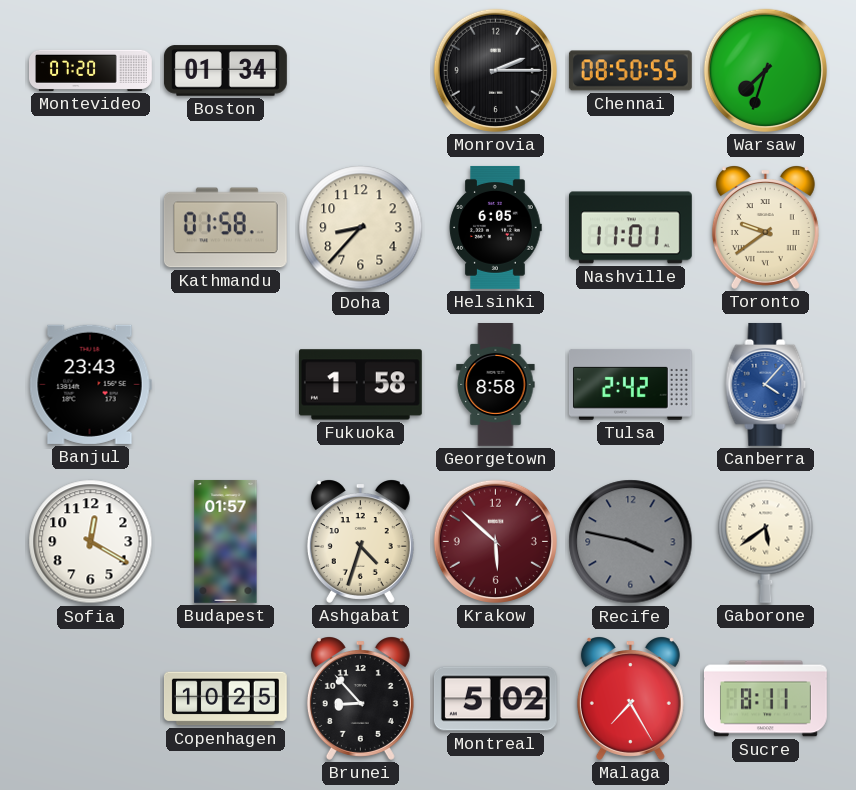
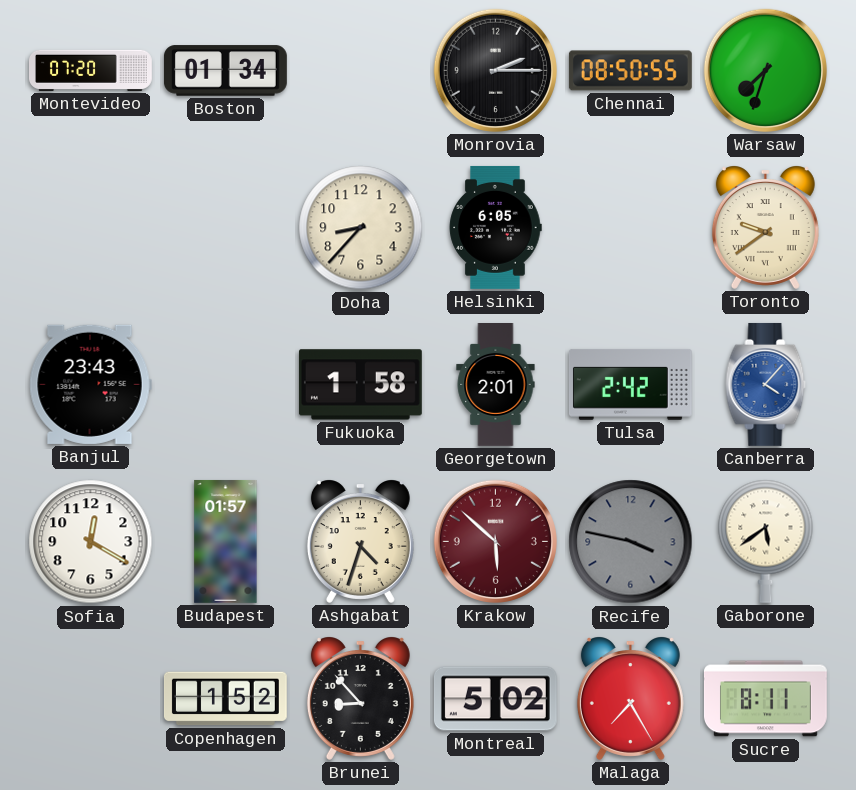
Kathmandu: 01:58 -> none (225, 228)
Nashville: 11:01 -> none (630, 228)
Georgetown: 8:58 -> 2:01 (496, 385)
Copenhagen: 10:25 -> 1:52 (225, 699)
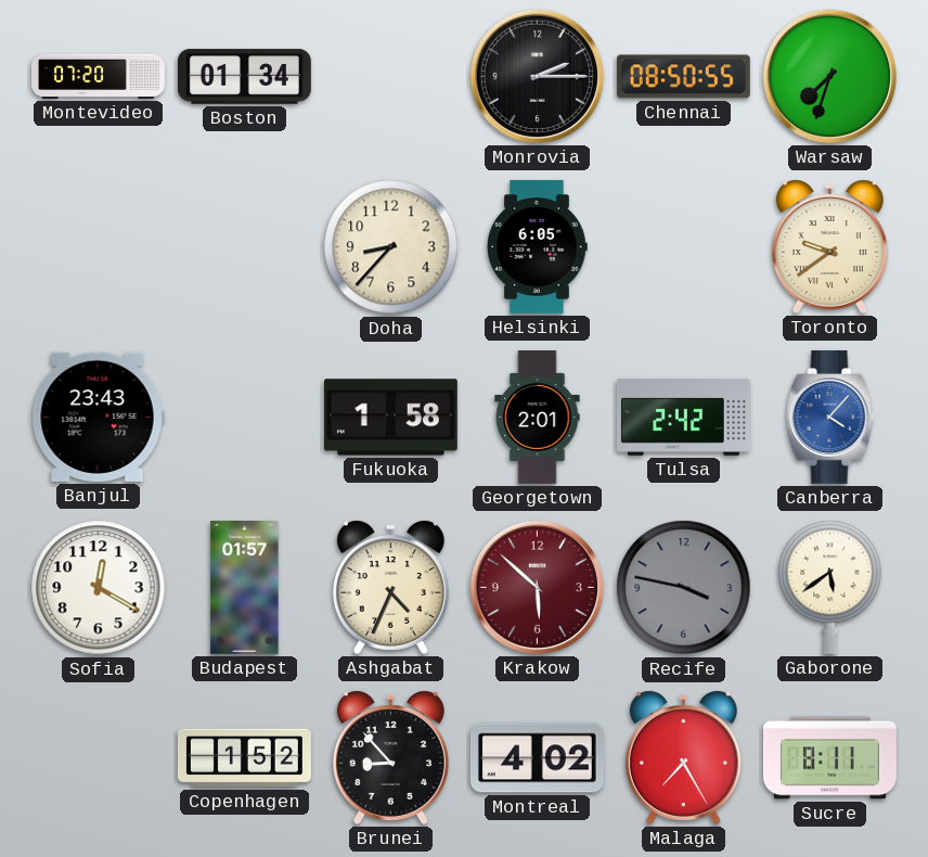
Ashgabat: 4:33 -> 4:34 (390, 587)
Montreal: 5:02 -> 4:02 (537, 758)
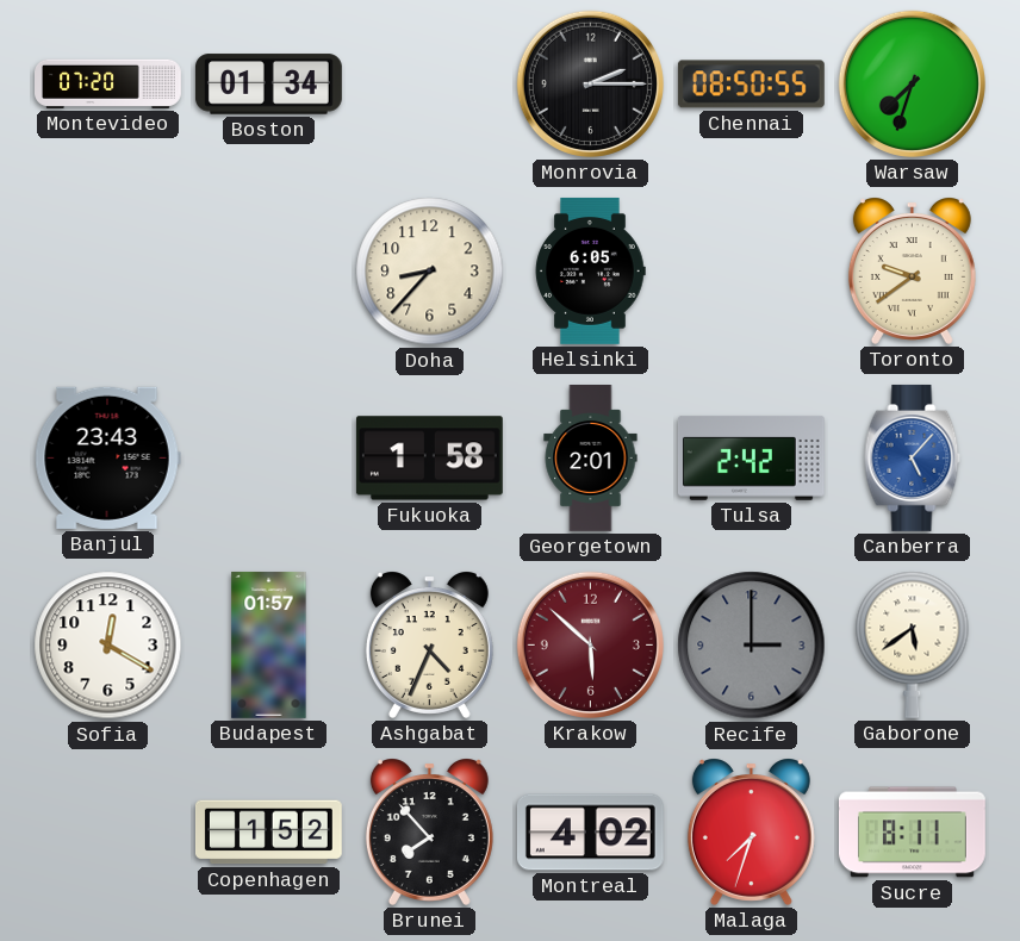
Canberra: 4:07 -> 5:07 (913, 457)
Recife: 3:47 -> 3:00 (752, 646)
Brunei: 8:53 -> 7:53 (429, 831)
Malaga: 7:25 -> 7:33 (751, 831)
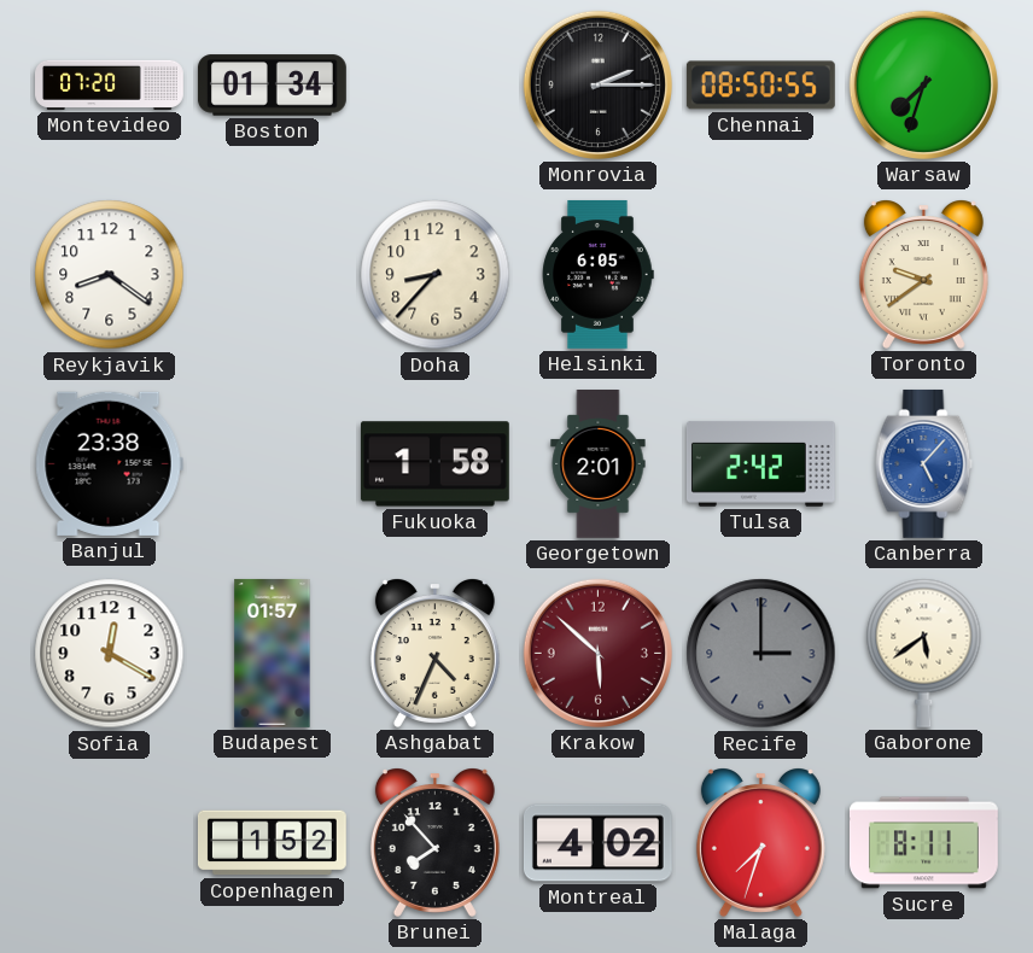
Reykjavik: none -> 8:21 (110, 275)
Banjul: 23:43 -> 23:38 (109, 463)
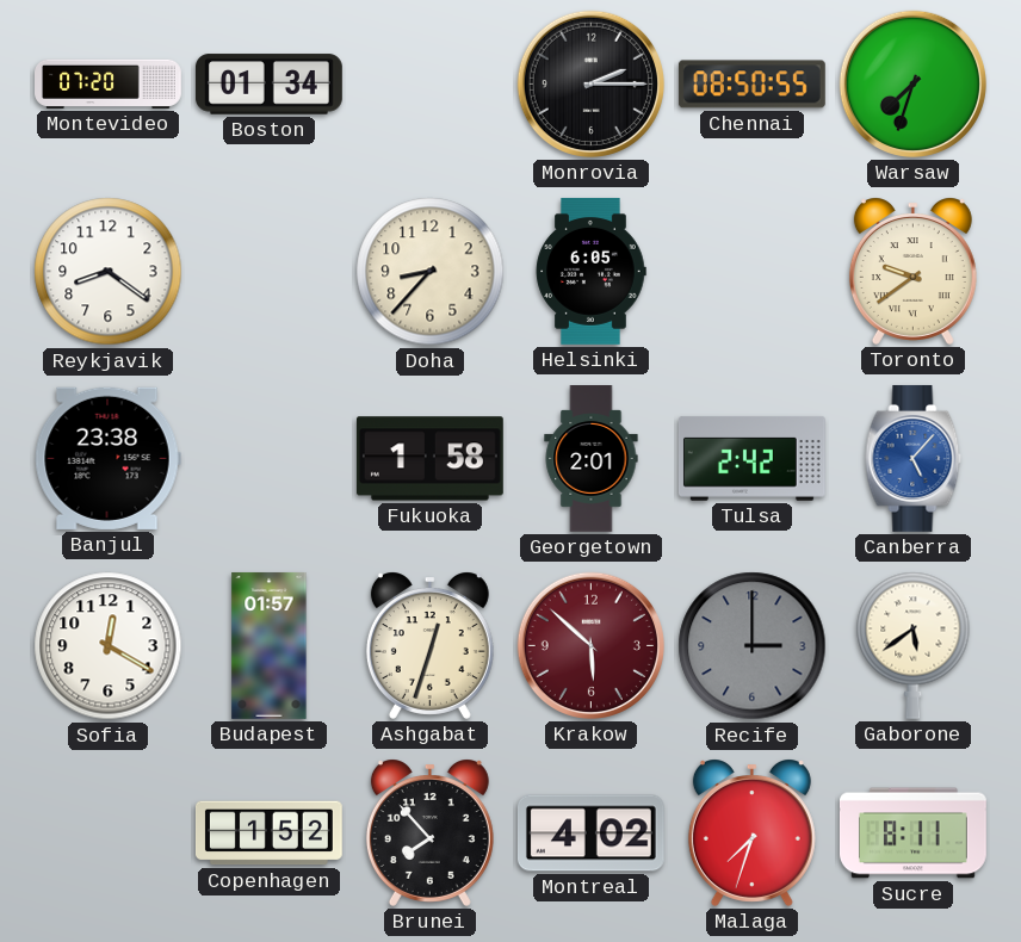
Ashgabat: 4:34 -> 12:33 (429, 645)
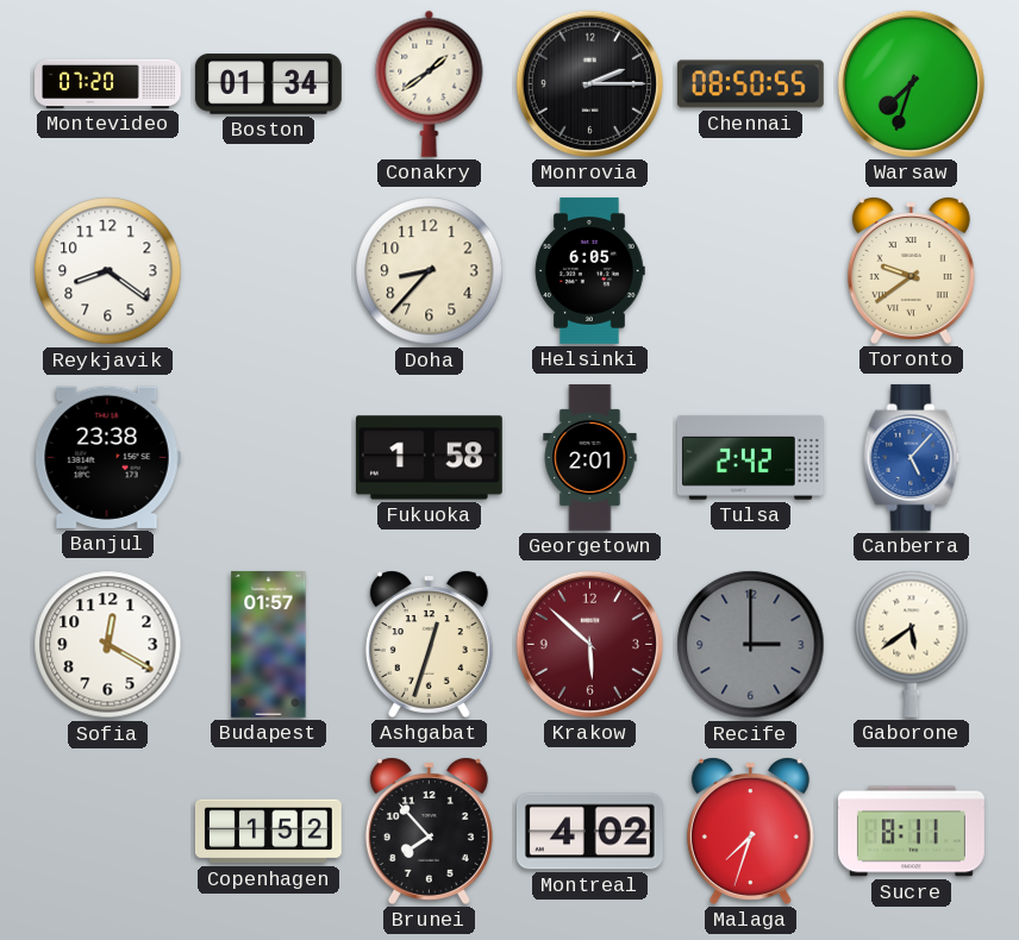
Conakry: none -> 1:39 (430, 83)
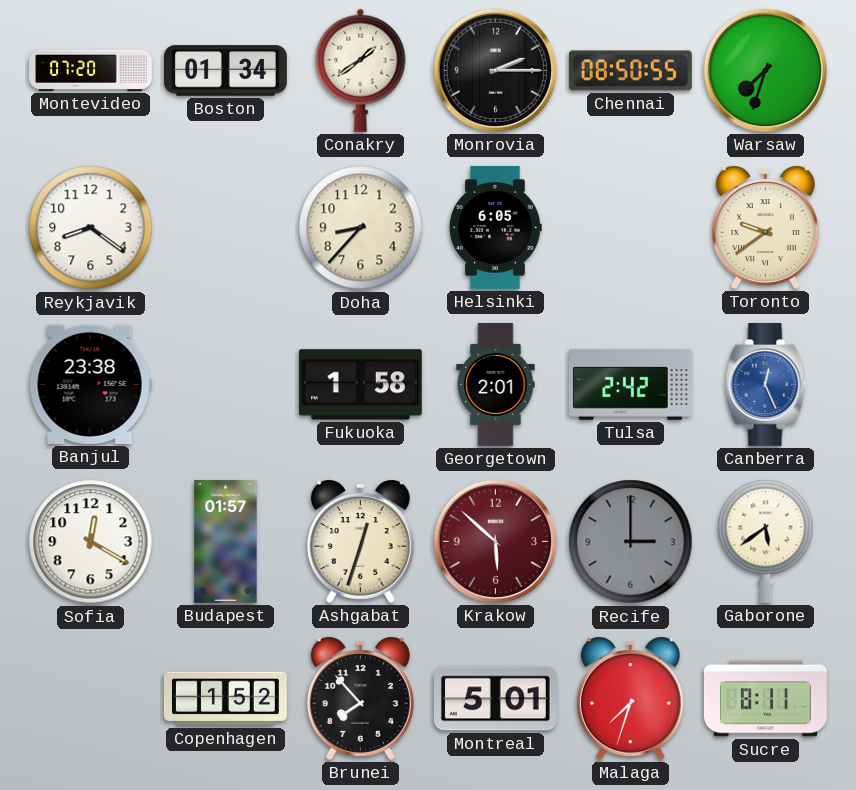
Canberra: 5:07 -> 12:26 (766, 384)
Montreal: 4:02 -> 5:01 (495, 699)
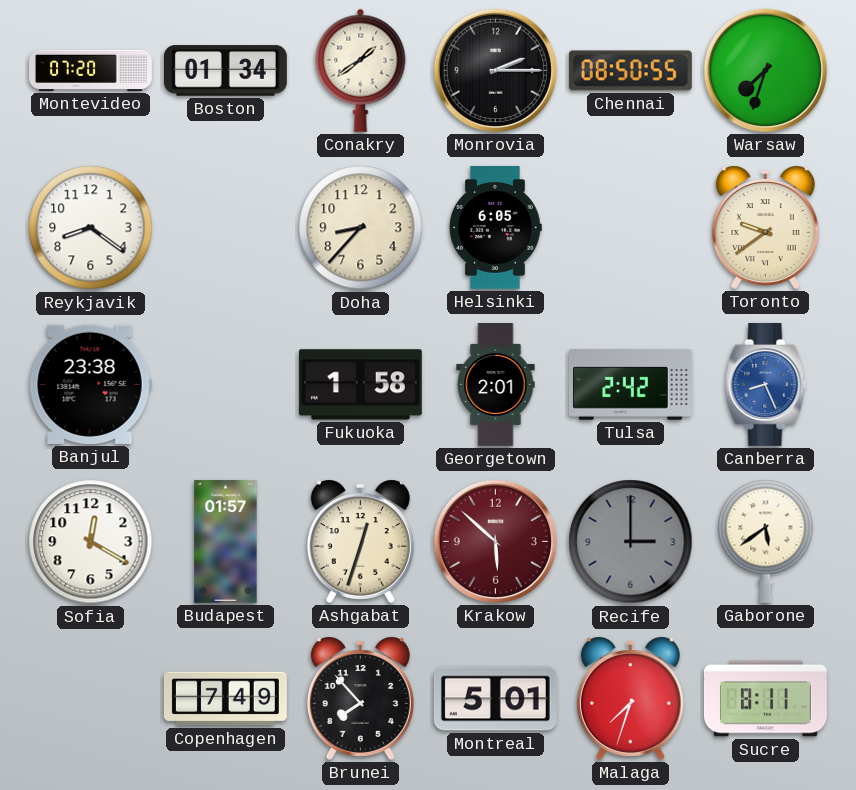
Canberra: 12:26 -> 8:26 (766, 384)
Copenhagen: 1:52 -> 7:49 (225, 699)
